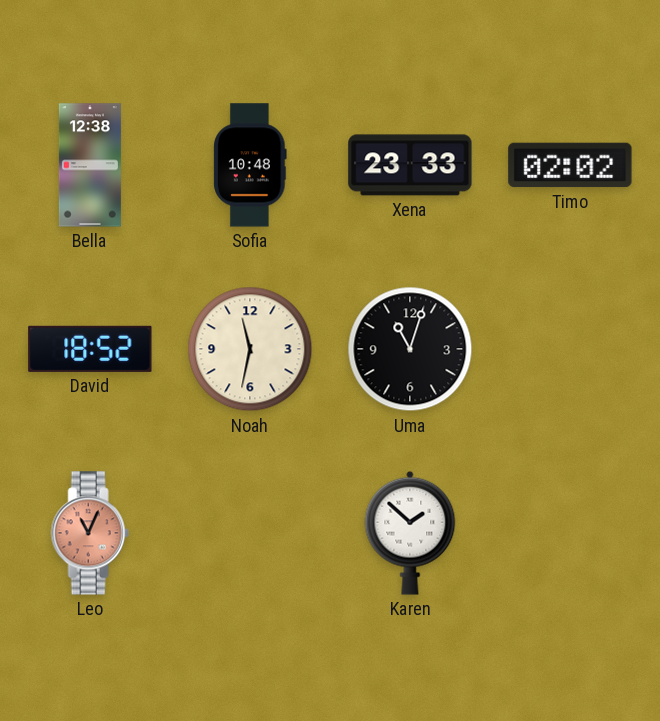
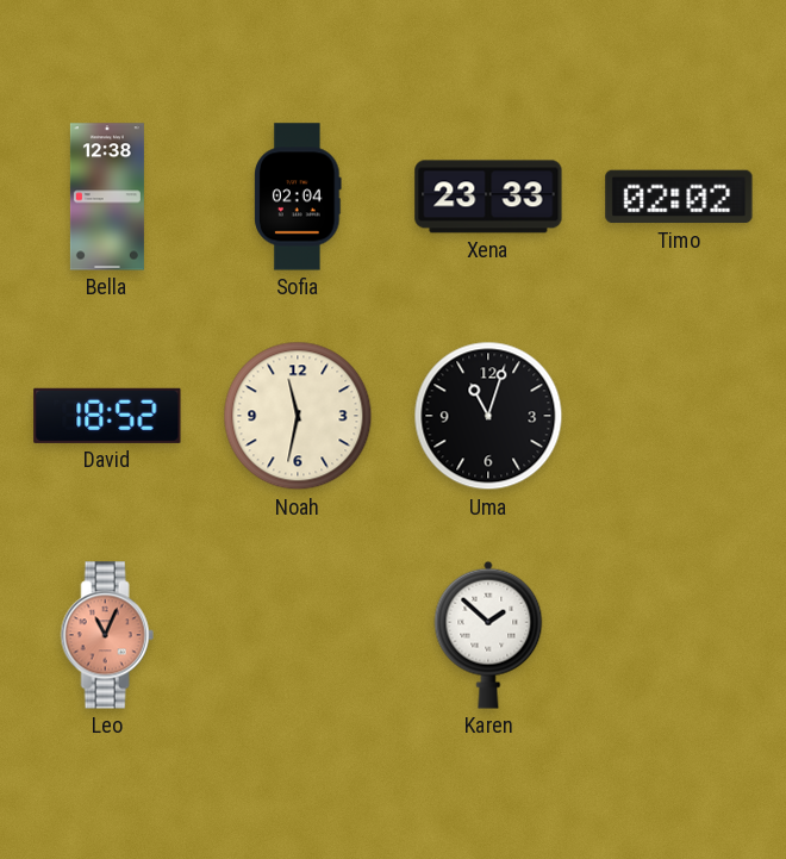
Sofia: 10:48 -> 02:04 (298, 197)
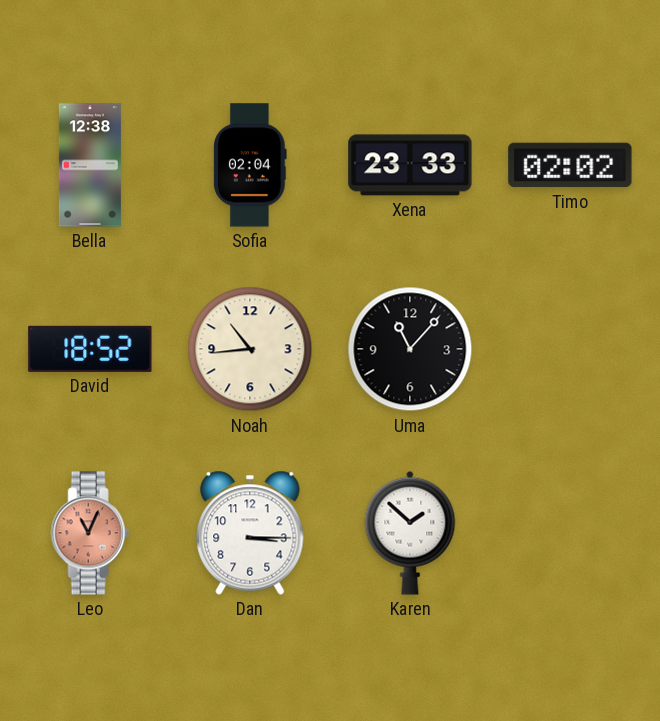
Noah: 11:32 -> 10:44 (250, 349)
Uma: 11:03 -> 11:07 (410, 349)
Dan: none -> 3:15 (250, 533)
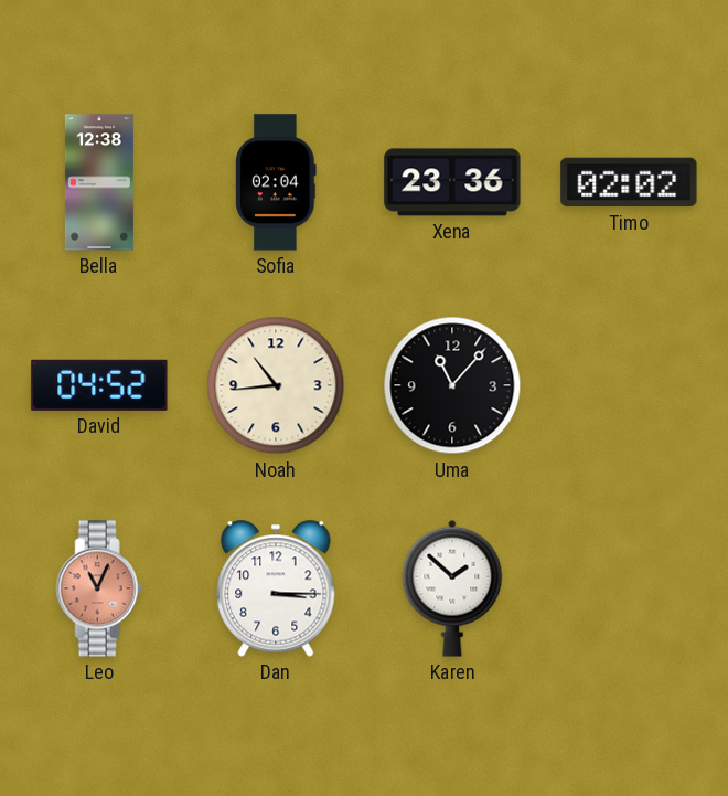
Xena: 23:33 -> 23:36 (452, 182)
David: 18:52 -> 04:52 (99, 385)
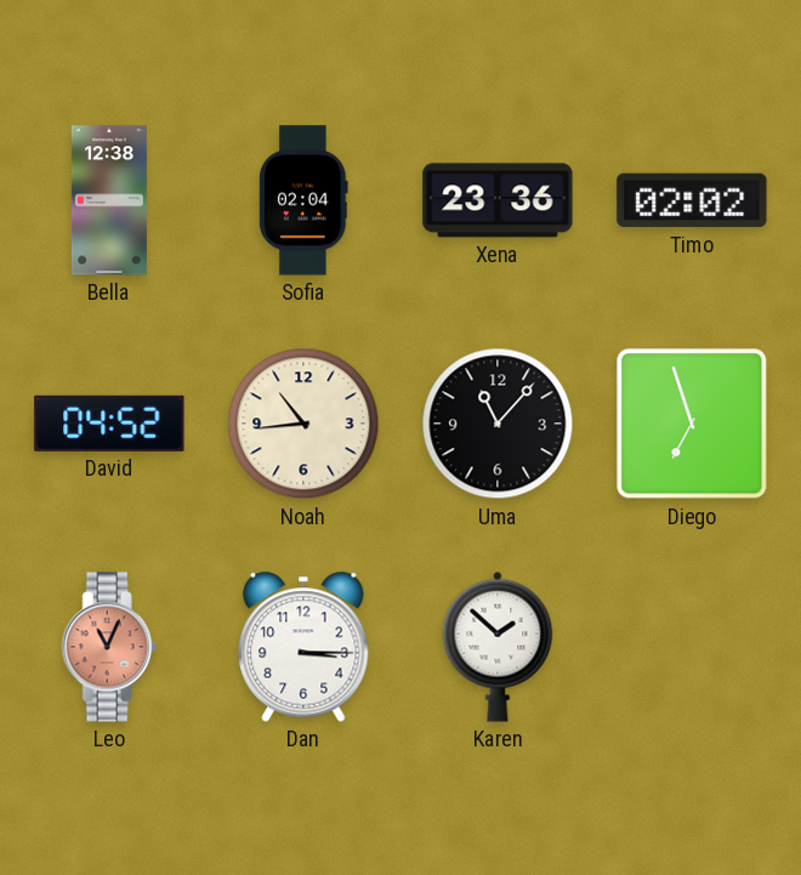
Diego: none -> 6:57 (692, 424)
